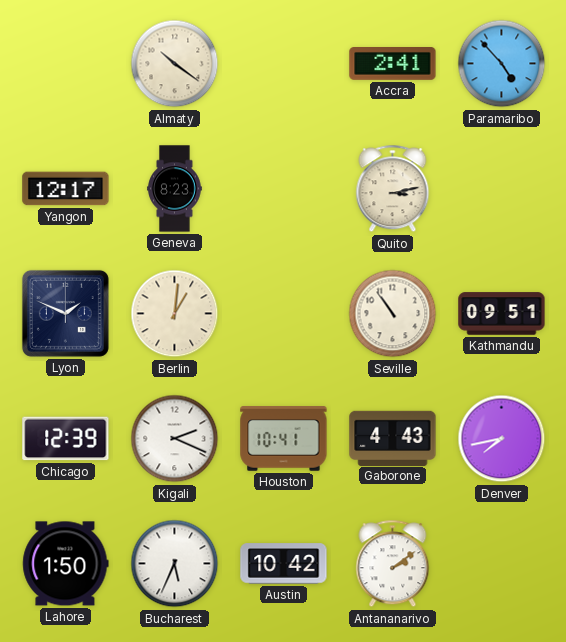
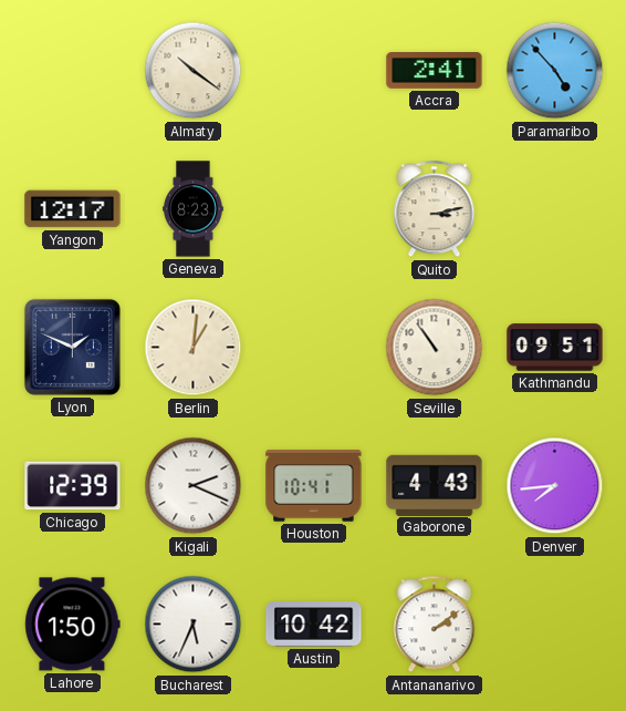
Denver: 7:43 -> 7:44 (555, 486)
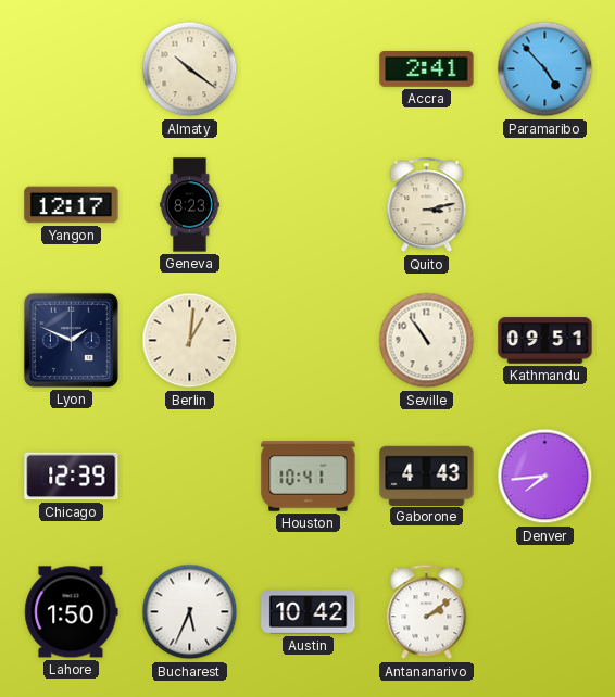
Kigali: 2:19 -> none (194, 486)
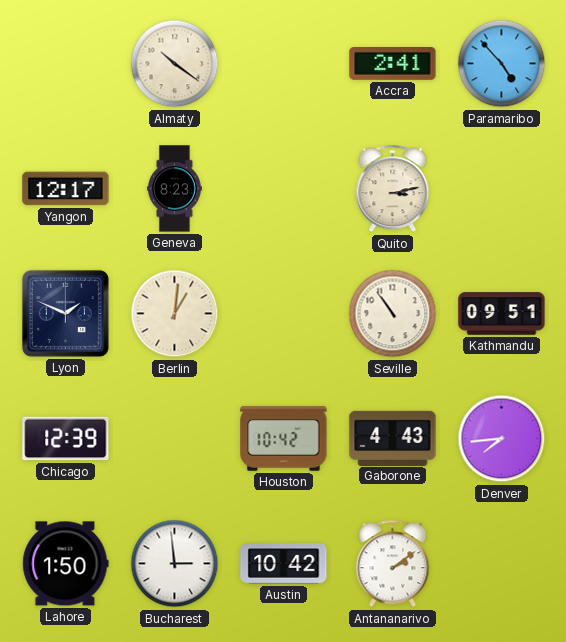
Houston: 10:41 -> 10:42 (284, 439)
Bucharest: 5:34 -> 2:59 (175, 564)
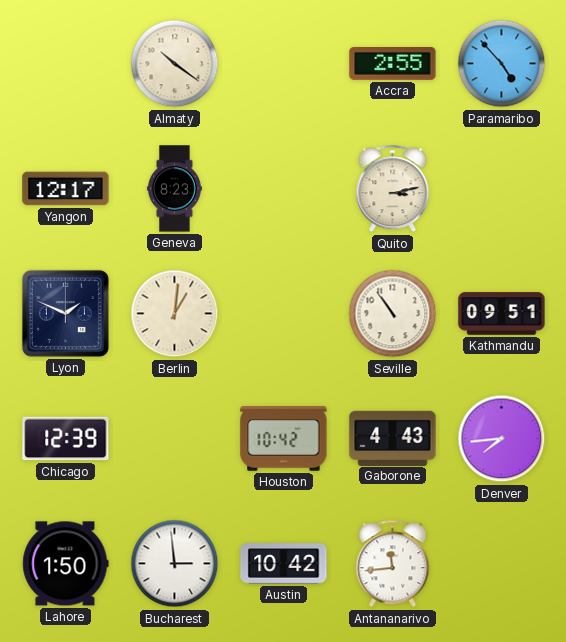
Accra: 2:41 -> 2:55 (393, 64)
Antananarivo: 2:09 -> 11:44 (393, 564)
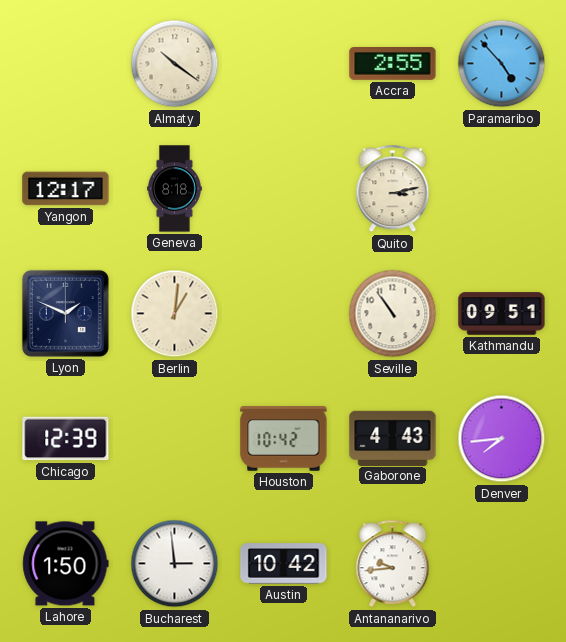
Geneva: 8:23 -> 8:18 (175, 189)
Antananarivo: 11:44 -> 9:44 (393, 564)
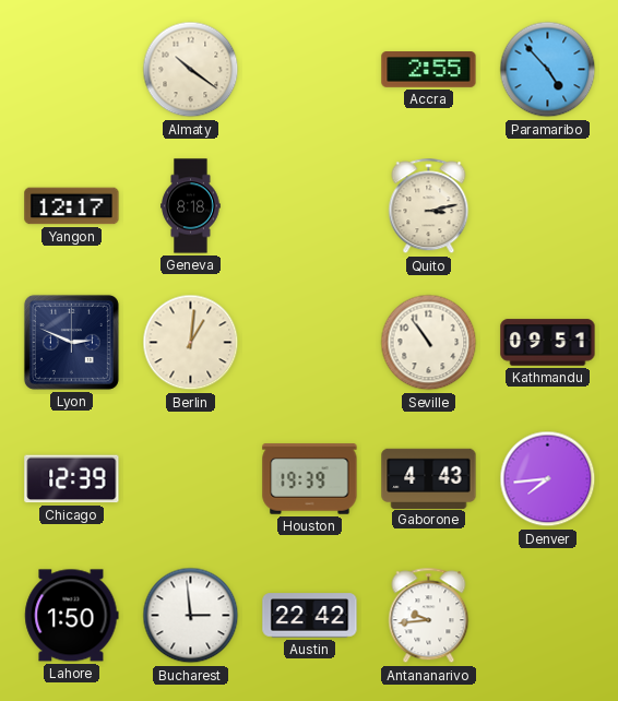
Lyon: 1:49 -> 2:49 (71, 342)
Houston: 10:42 -> 19:39 (310, 479)
Austin: 10:42 -> 22:42 (310, 616)
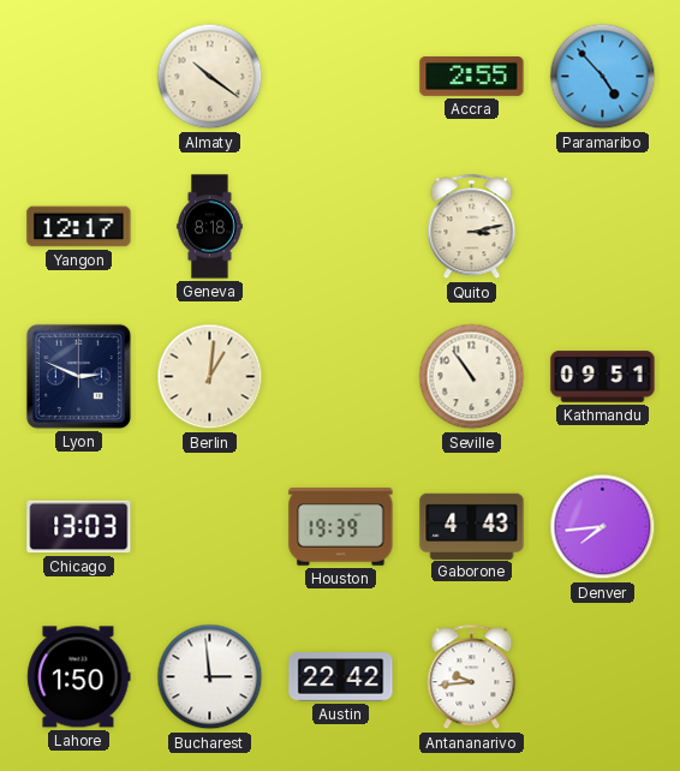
Chicago: 12:39 -> 13:03 (79, 527)
